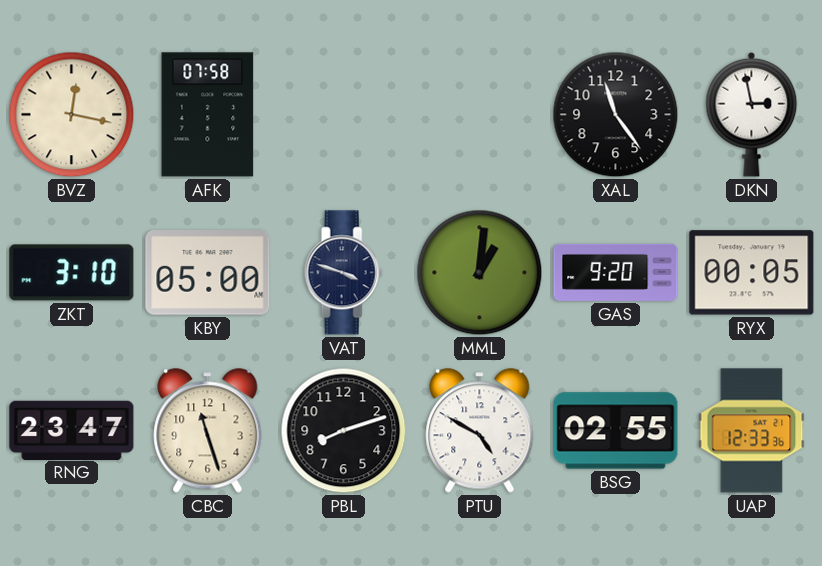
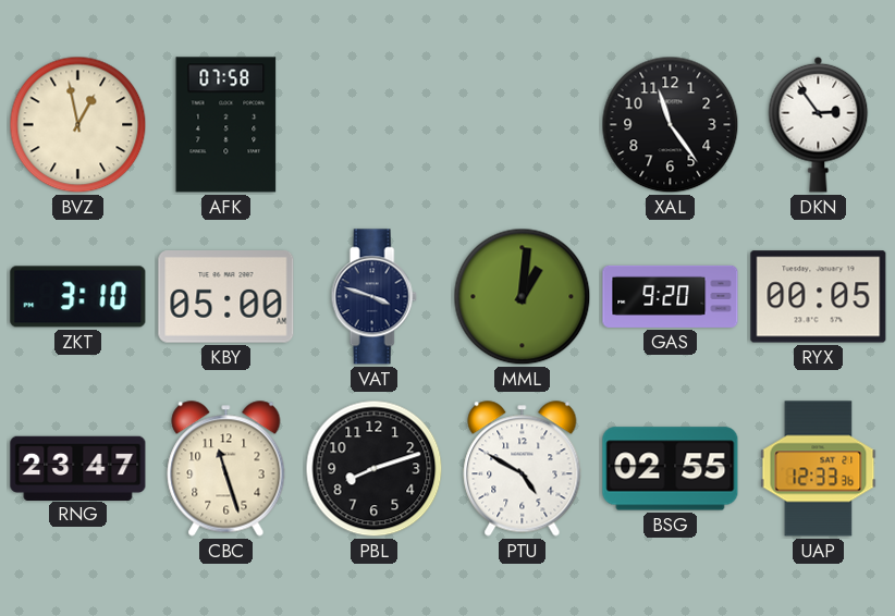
BVZ: 12:17 -> 12:58 (78, 125)
DKN: 2:58 -> 2:54 (819, 124)
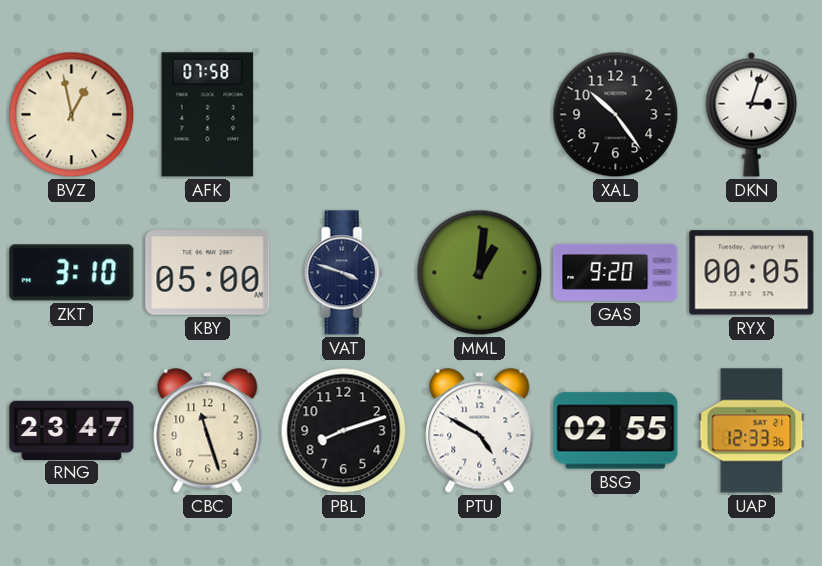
XAL: 11:24 -> 10:24 (616, 115)
DKN: 2:54 -> 3:03 (752, 114)
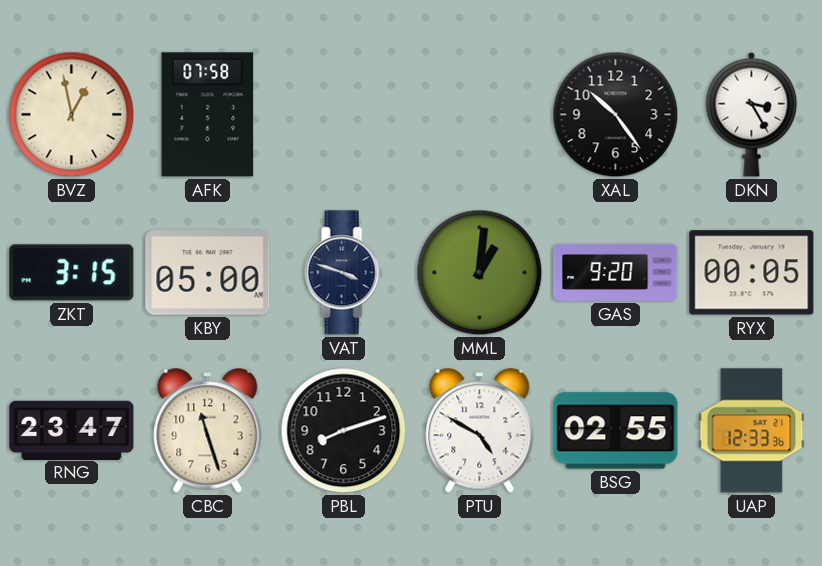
DKN: 3:03 -> 3:25 (752, 114)
ZKT: 3:10 -> 3:15 (72, 273)
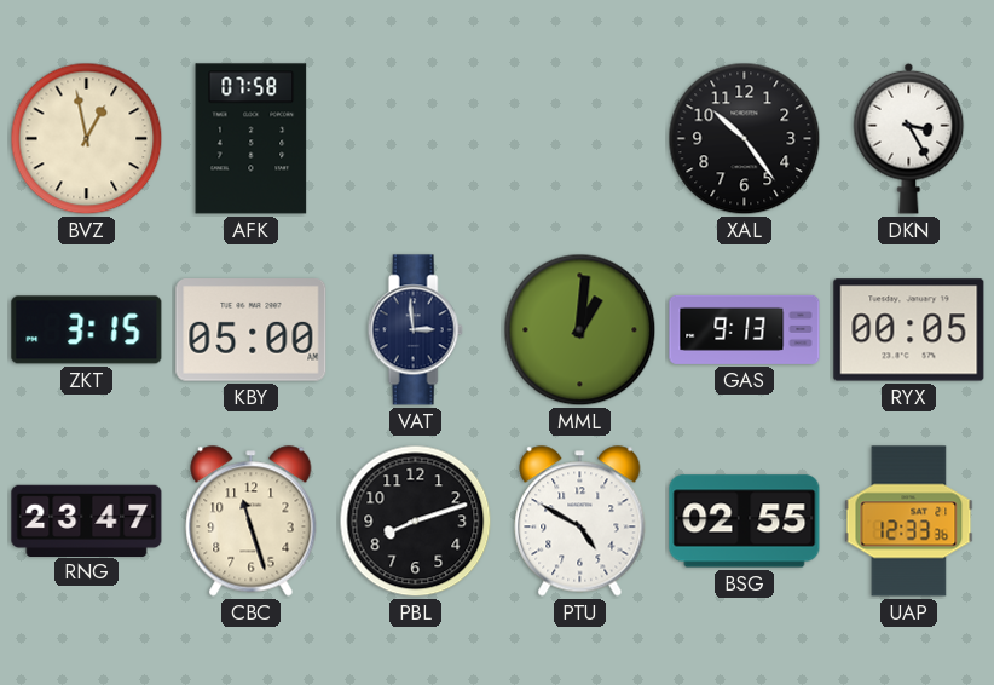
VAT: 3:48 -> 2:59 (415, 330)
GAS: 9:20 -> 9:13 (745, 329)
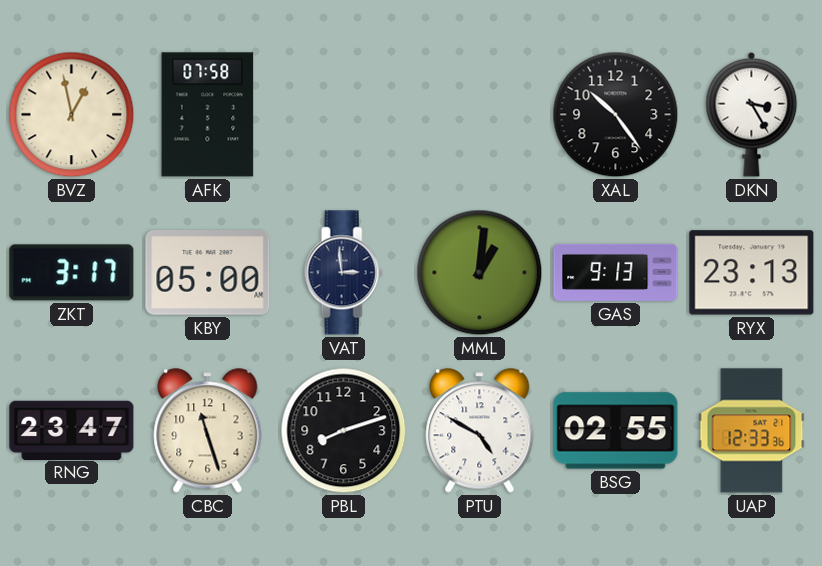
ZKT: 3:15 -> 3:17 (72, 273)
RYX: 00:05 -> 23:13 (752, 273)
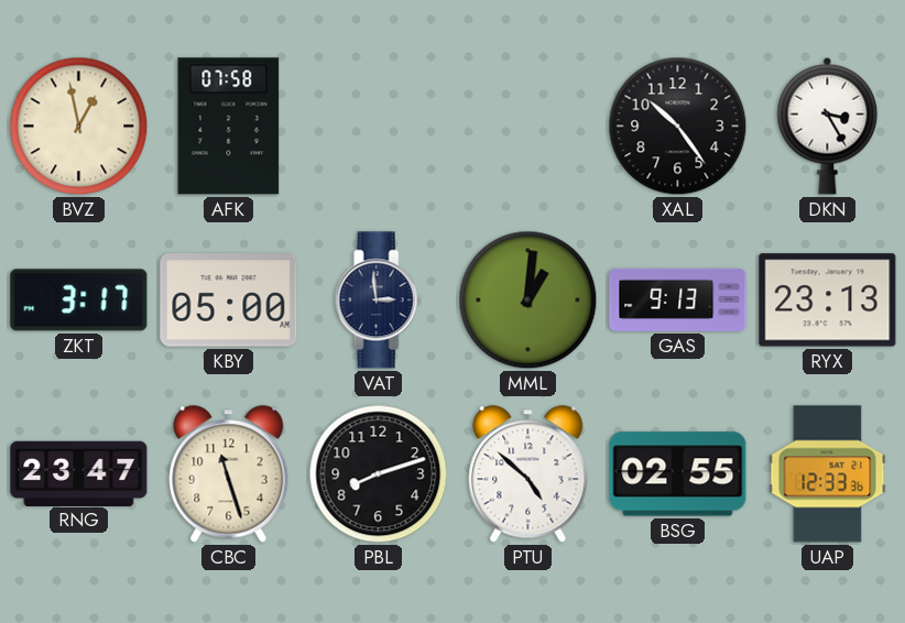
PTU: 4:50 -> 4:52 (528, 474)
